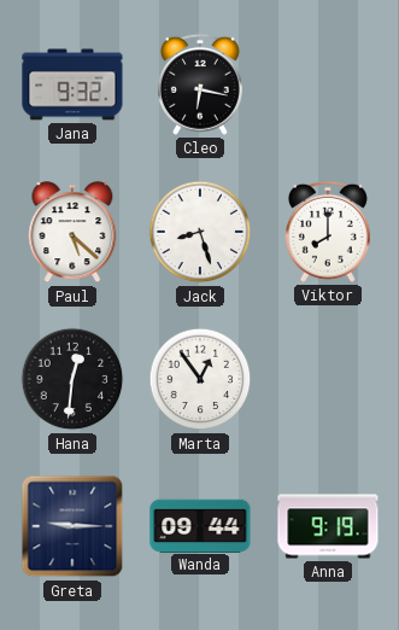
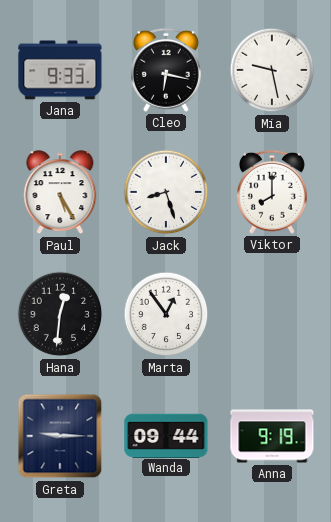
Jana: 9:32 -> 9:33 (60, 70)
Mia: none -> 9:28 (272, 70)
Paul: 5:22 -> 5:25 (60, 193)
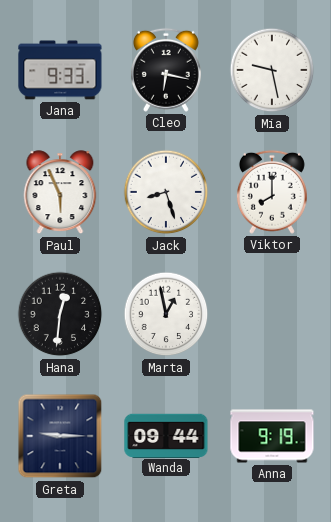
Paul: 5:25 -> 5:56 (60, 193)
Marta: 12:54 -> 12:58 (166, 314)
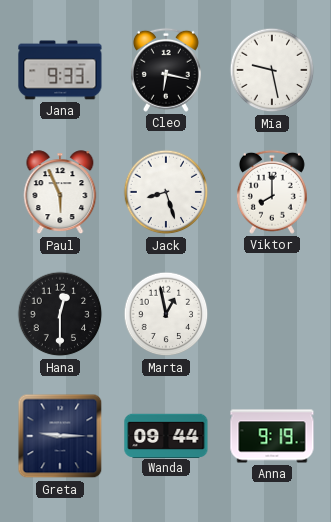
Hana: 12:31 -> 12:30 (60, 314)
